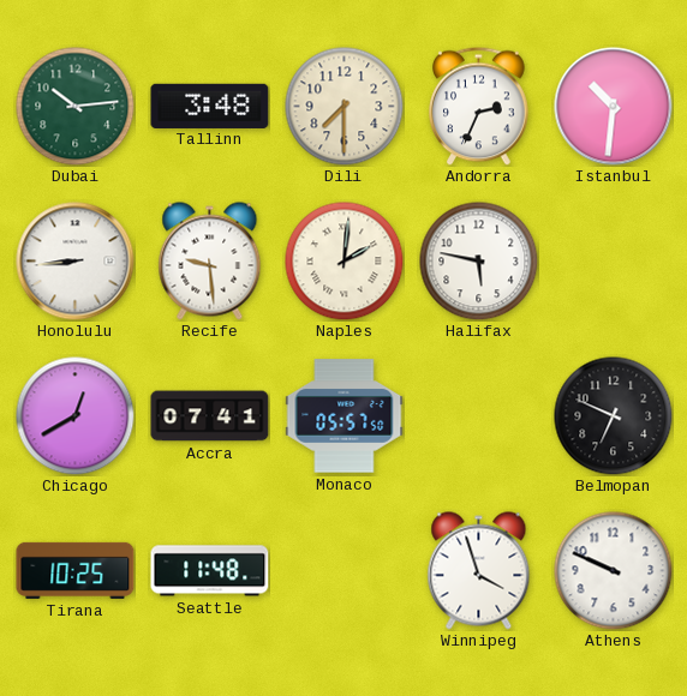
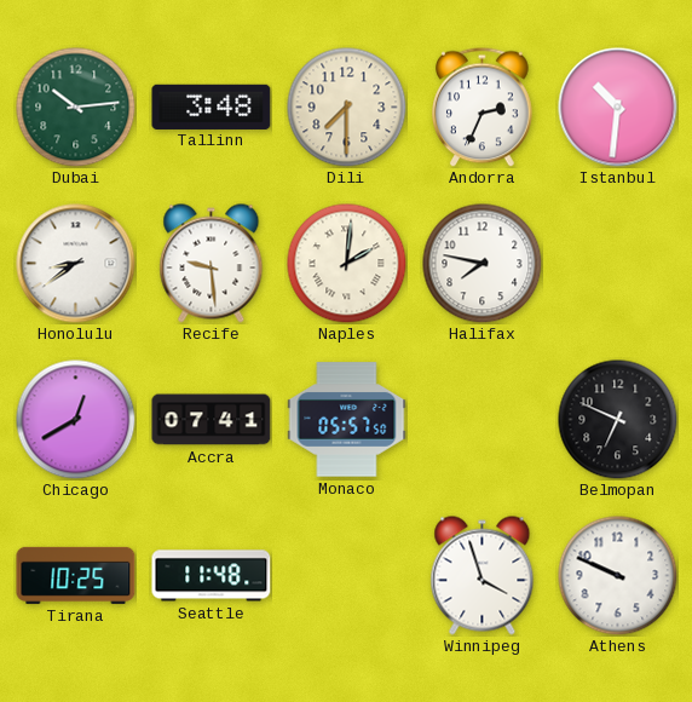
Honolulu: 8:44 -> 8:39 (76, 264)
Halifax: 5:47 -> 7:47 (483, 264)
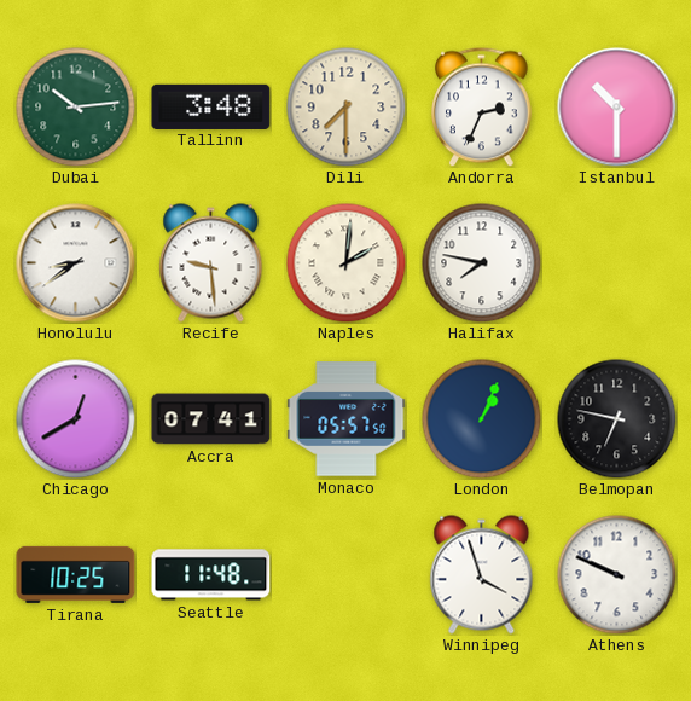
Istanbul: 10:31 -> 10:30 (617, 108)
London: none -> 1:04 (482, 419)
Belmopan: 6:49 -> 6:47 (617, 419)
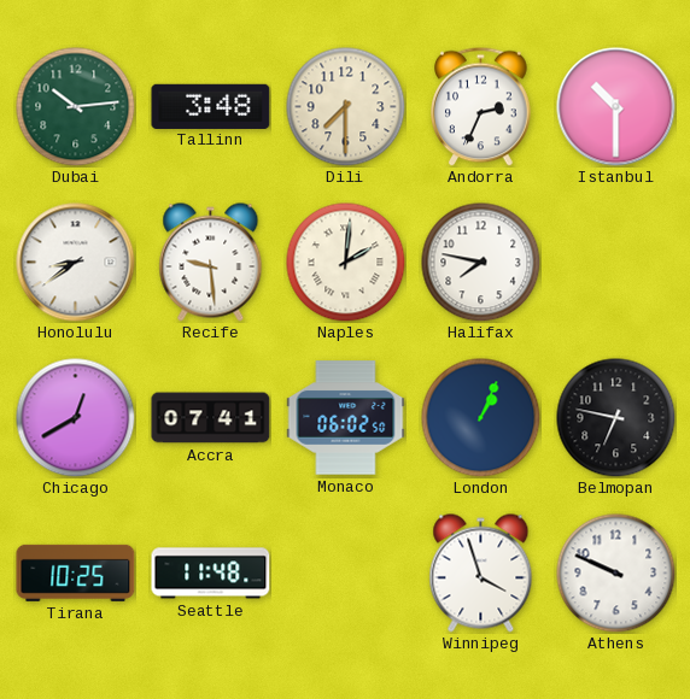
Monaco: 05:57 -> 06:02 (346, 418)
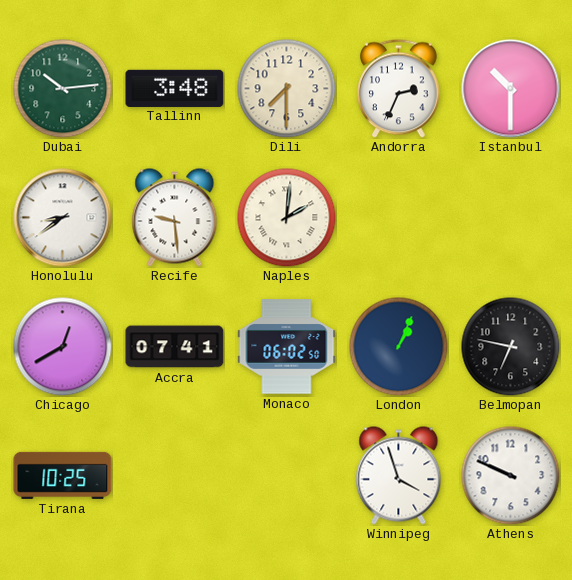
Halifax: 7:47 -> none (481, 263)
Seattle: 11:48 -> none (211, 574)
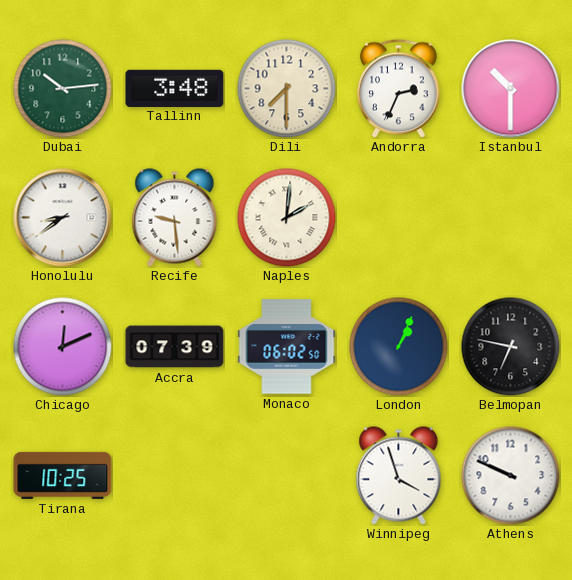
Chicago: 12:40 -> 12:11 (63, 347)
Accra: 07:41 -> 07:39 (175, 347)
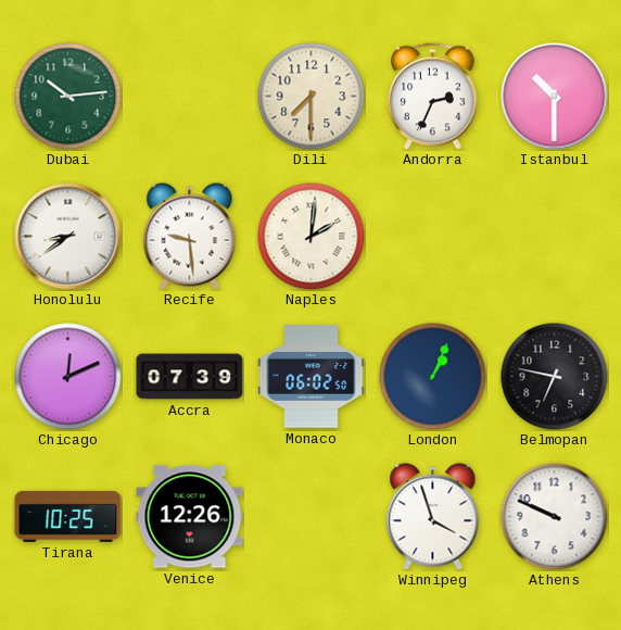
Tallinn: 3:48 -> none (175, 88)
Venice: none -> 12:26 (190, 517)
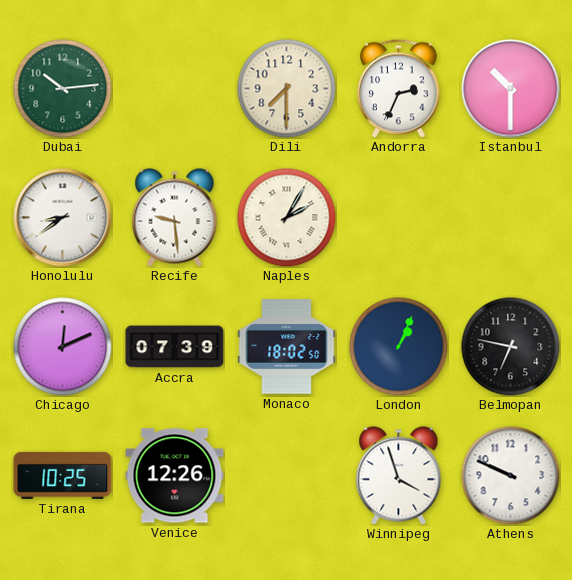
Naples: 2:01 -> 2:05 (287, 218)
Monaco: 06:02 -> 18:02 (287, 347)
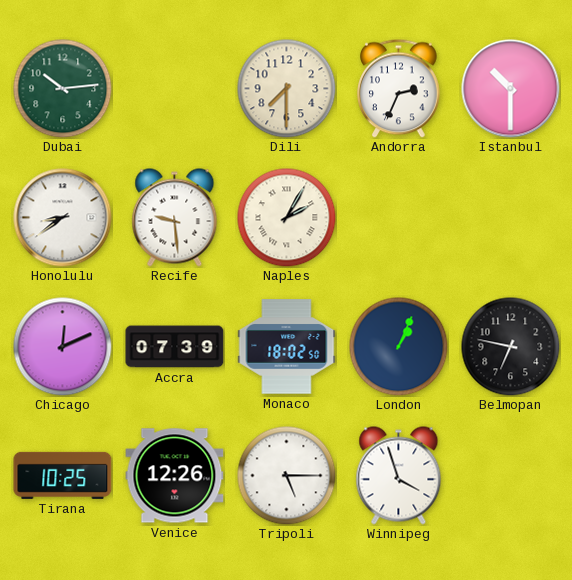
Tripoli: none -> 5:15 (287, 476)
Athens: 9:49 -> none (511, 476)
